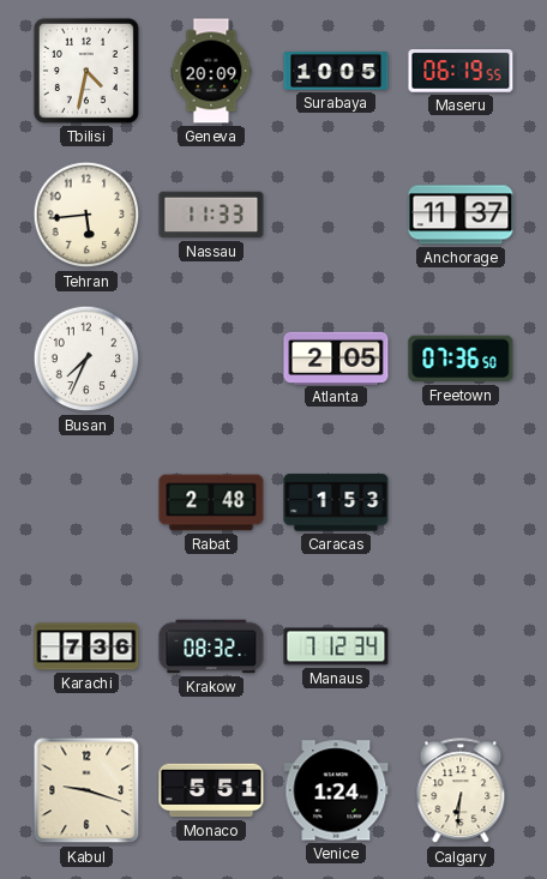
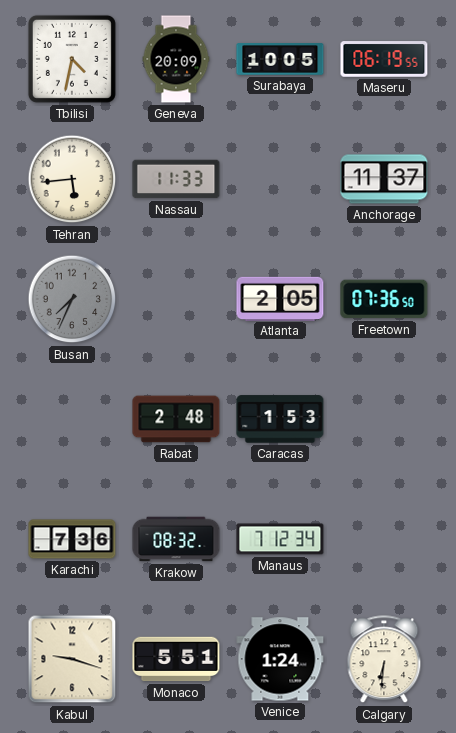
Busan dial: white -> grey (72, 299)
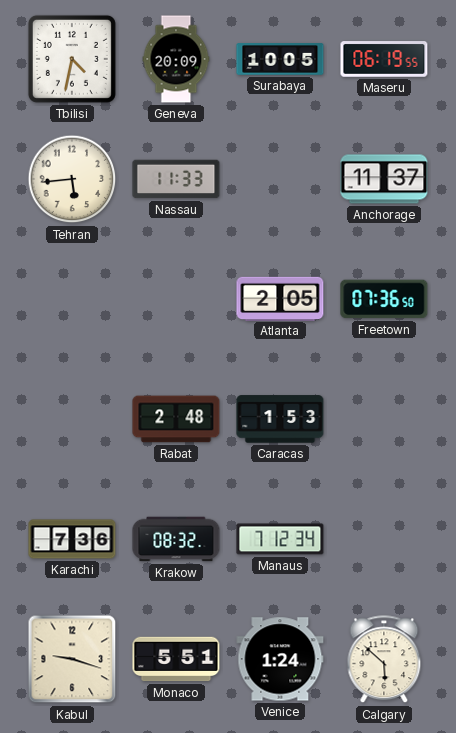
Busan: 7:34 -> none (72, 299)
Calgary: 6:31 -> 5:52 (384, 660)
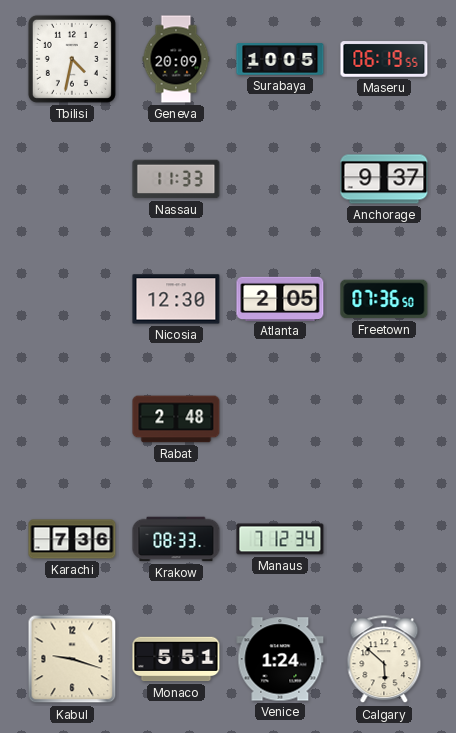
Tehran: 5:44 -> none (72, 179)
Anchorage: 11:37 -> 9:37 (384, 179)
Nicosia: none -> 12:30 (176, 299)
Caracas: 1:53 -> none (280, 419)
Krakow: 08:32 -> 08:33 (176, 539)
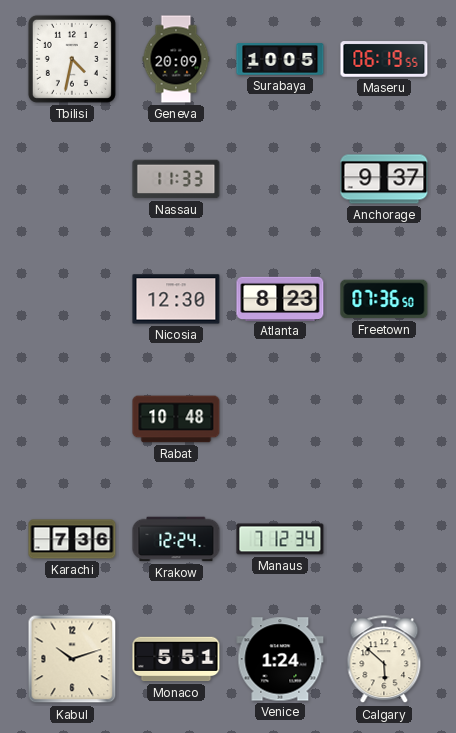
Atlanta: 2:05 -> 8:23 (280, 298)
Rabat: 2:48 -> 10:48 (176, 419)
Krakow: 08:33 -> 12:24 (176, 539)
Kabul: 9:18 -> 10:12 (72, 659)
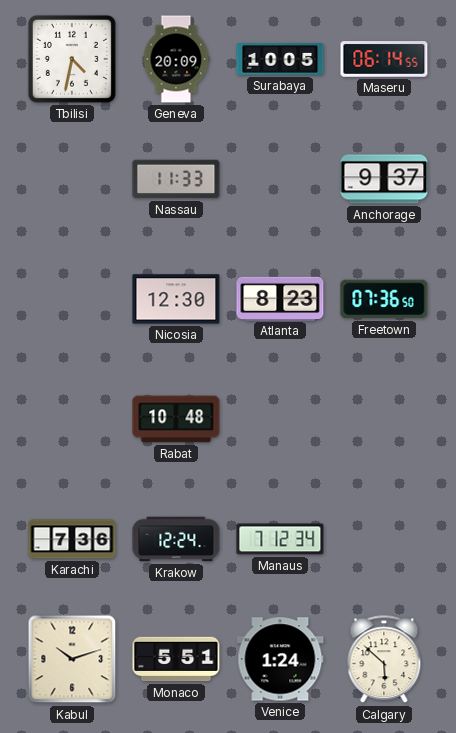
Maseru: 06:19 -> 06:14 (384, 59)
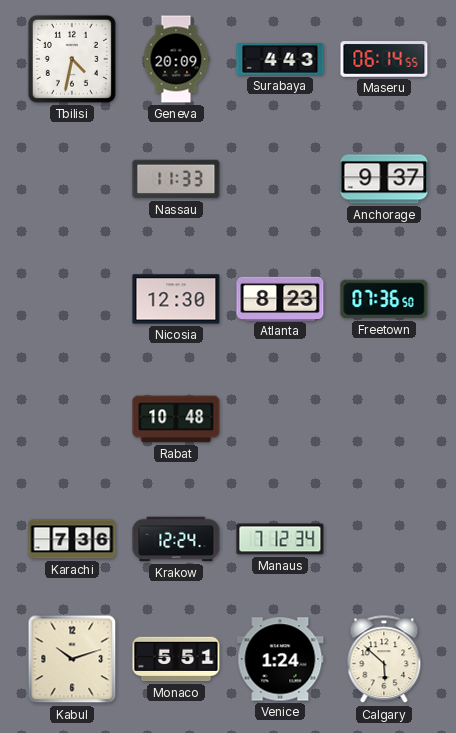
Surabaya: 10:05 -> 4:43 (280, 59)
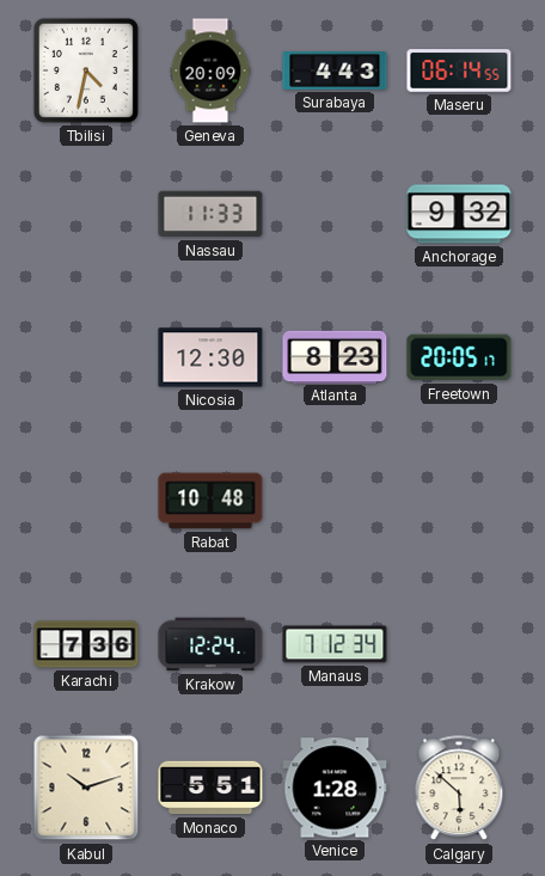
Anchorage: 9:37 -> 9:32 (459, 214)
Freetown: 07:36 -> 20:05 (459, 357)
Venice: 1:24 -> 1:28 (335, 788)
